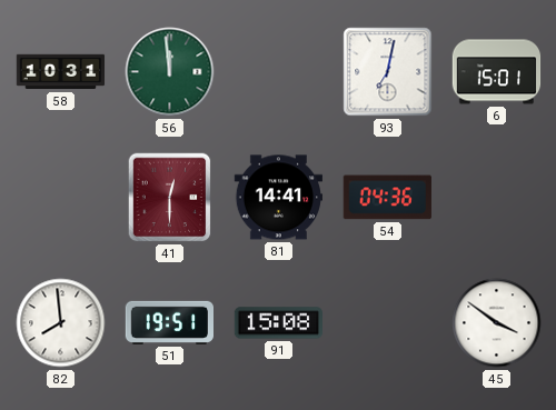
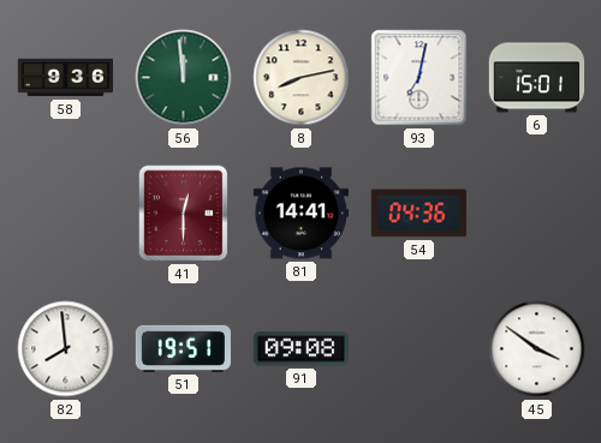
58: 10:31 -> 9:36 (66, 78)
8: none -> 8:13 (302, 78)
91: 15:08 -> 09:08 (300, 349)
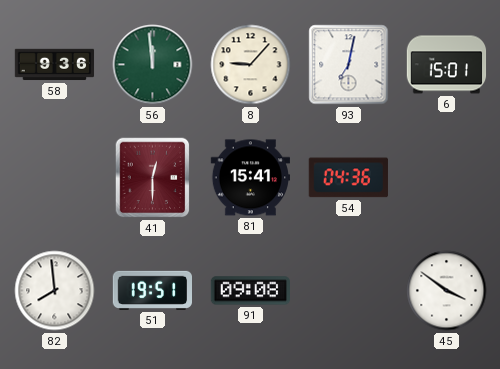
8: 8:13 -> 9:07 (251, 65)
81: 14:41 -> 15:41 (250, 178)
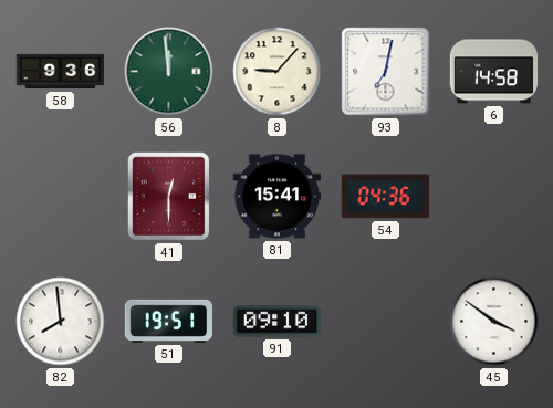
6: 15:01 -> 14:58 (494, 72)
91: 09:08 -> 09:10 (276, 322)
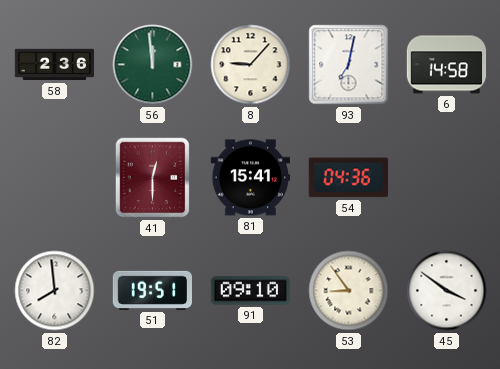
58: 9:36 -> 2:36 (55, 65)
53: none -> 8:54 (349, 291)
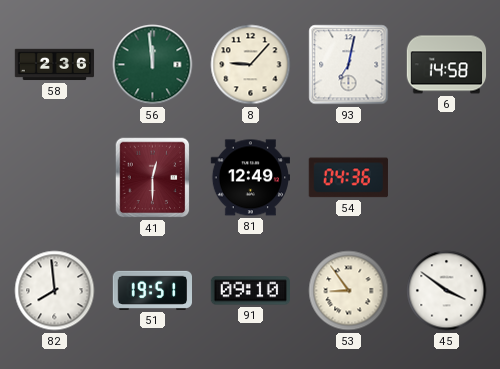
81: 15:41 -> 12:49 (250, 178)
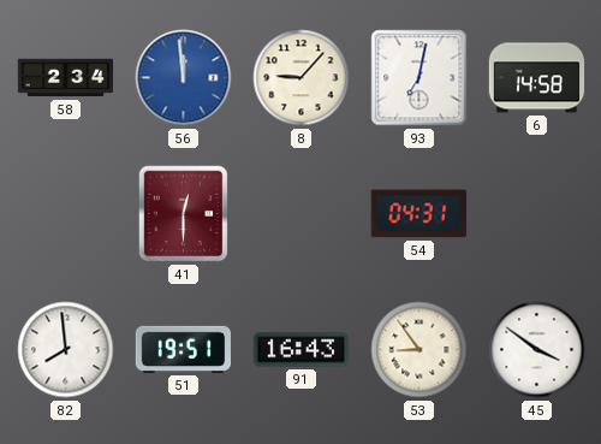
58: 2:36 -> 2:34 (66, 78)
56 dial: green -> blue (184, 78)
81: 12:49 -> none (250, 178)
54: 04:36 -> 04:31 (418, 214)
91: 09:10 -> 16:43 (300, 350)
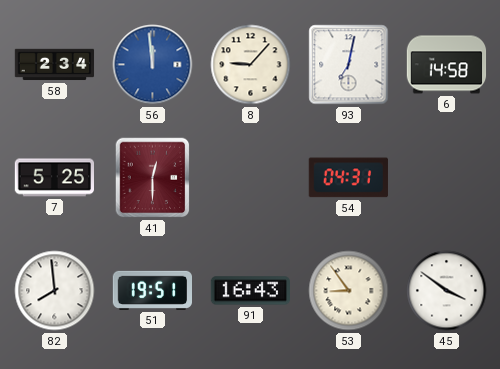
7: none -> 5:25 (54, 178)
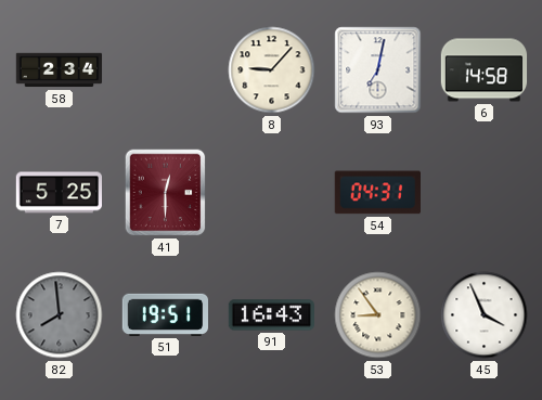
56: 11:59 -> none (153, 65)
82 dial: white -> grey (60, 315)
45: 3:51 -> 3:56 (485, 315)
